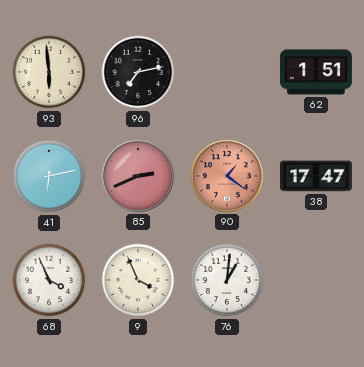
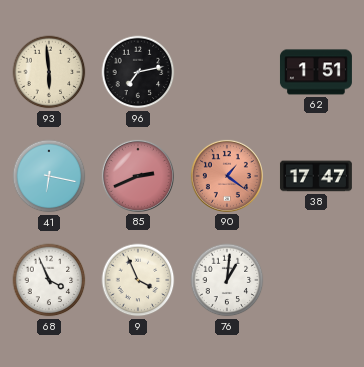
41: 6:13 -> 6:17 (49, 176)
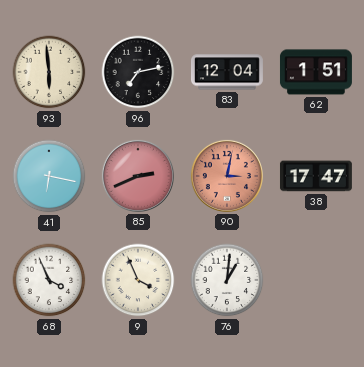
83: none -> 12:04 (227, 72)
90: 1:21 -> 3:02 (227, 176)
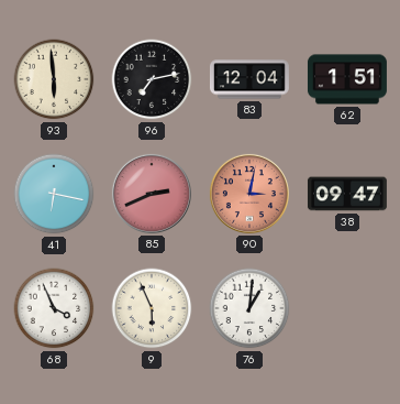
38: 17:47 -> 09:47 (347, 194)
9: 3:56 -> 5:56 (152, 308)
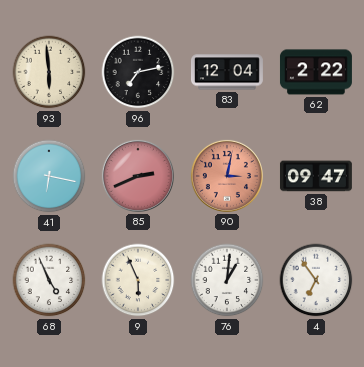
62: 1:51 -> 2:22 (316, 72)
68: 3:56 -> 4:56 (49, 280)
4: none -> 6:54 (316, 280)
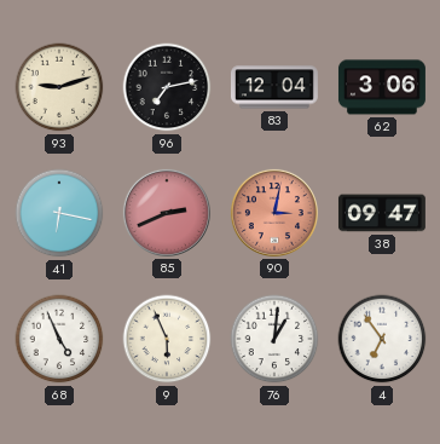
93: 5:59 -> 9:12 (59, 87)
62: 2:22 -> 3:06 (382, 87)
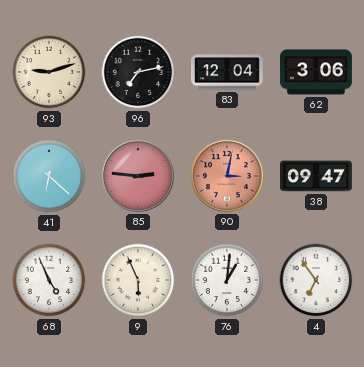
41: 6:17 -> 6:22 (49, 176)
85: 2:41 -> 2:46 (138, 176)
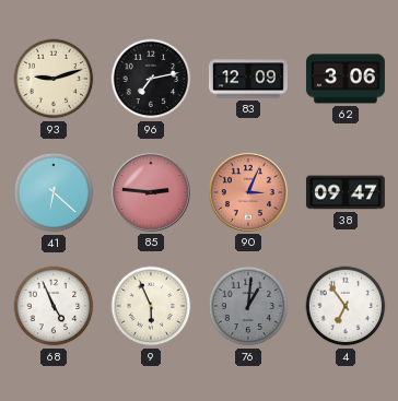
83: 12:04 -> 12:09 (248, 79)
90: 3:02 -> 3:04 (248, 192)
76 dial: white -> grey (248, 306)
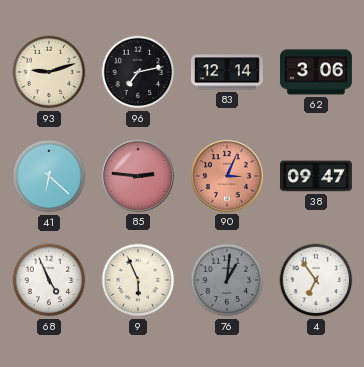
83: 12:09 -> 12:14 (227, 72)
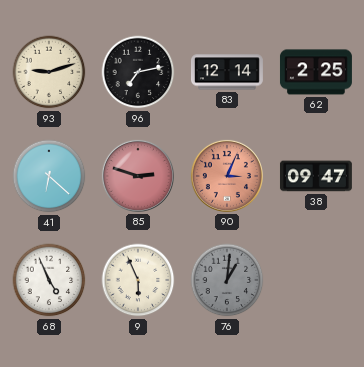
62: 3:06 -> 2:25 (316, 72)
85: 2:46 -> 2:48 (138, 176)
4: 6:54 -> none (316, 280)
